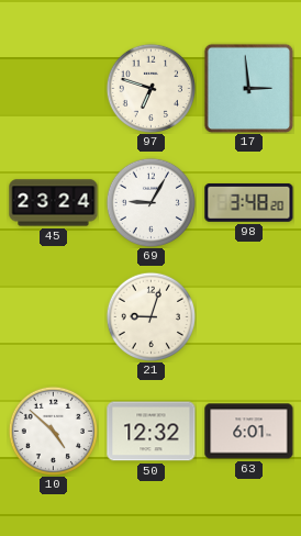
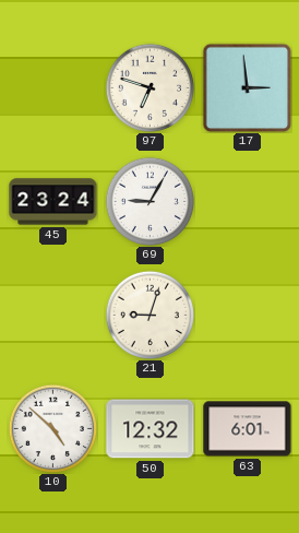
98: 3:48 -> none (249, 203)
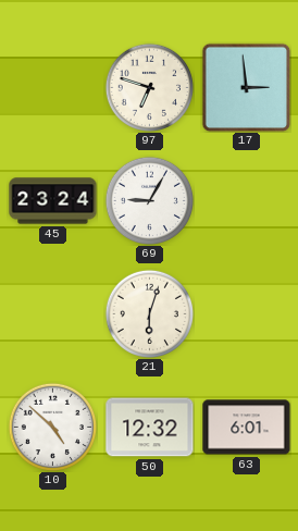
21: 9:03 -> 6:03 (149, 313)
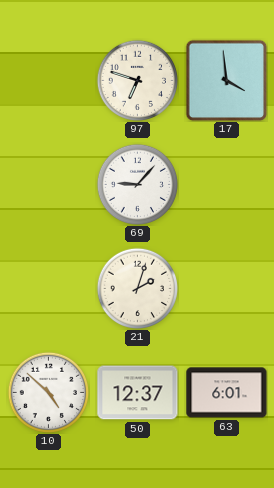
17: 2:59 -> 3:59 (226, 80)
45: 23:24 -> none (53, 201)
69: 9:05 -> 9:07 (137, 184)
21: 6:03 -> 2:03 (137, 288)
50: 12:32 -> 12:37 (138, 393)
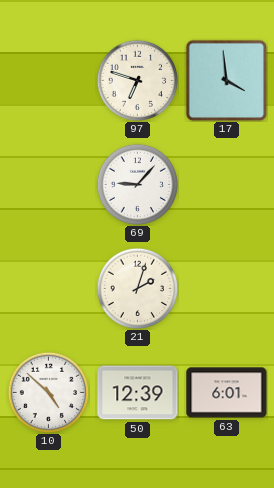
50: 12:37 -> 12:39 (138, 393)
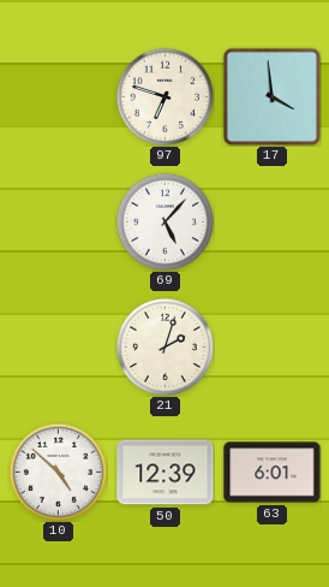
69: 9:07 -> 5:07 (164, 221)
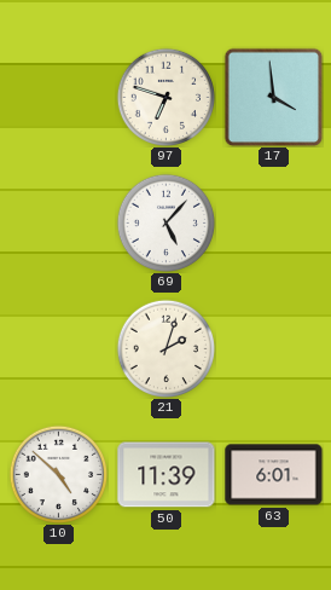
50: 12:39 -> 11:39 (167, 475)
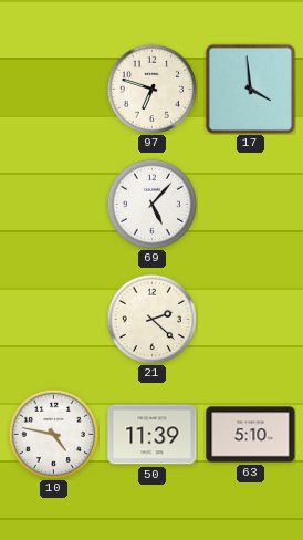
21: 2:03 -> 2:22 (151, 319)
10: 4:52 -> 4:47 (53, 434)
63: 6:01 -> 5:10 (251, 435)
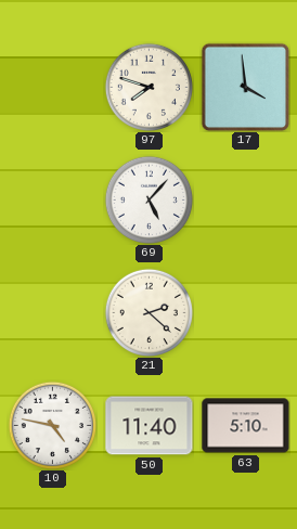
97: 6:48 -> 7:48 (148, 87)
50: 11:39 -> 11:40 (150, 426)
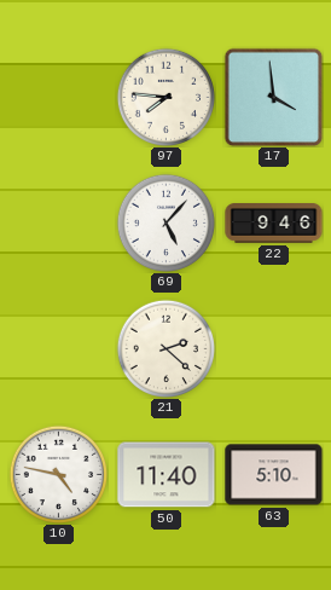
97: 7:48 -> 7:46 (165, 97)
22: none -> 9:46 (274, 224)
